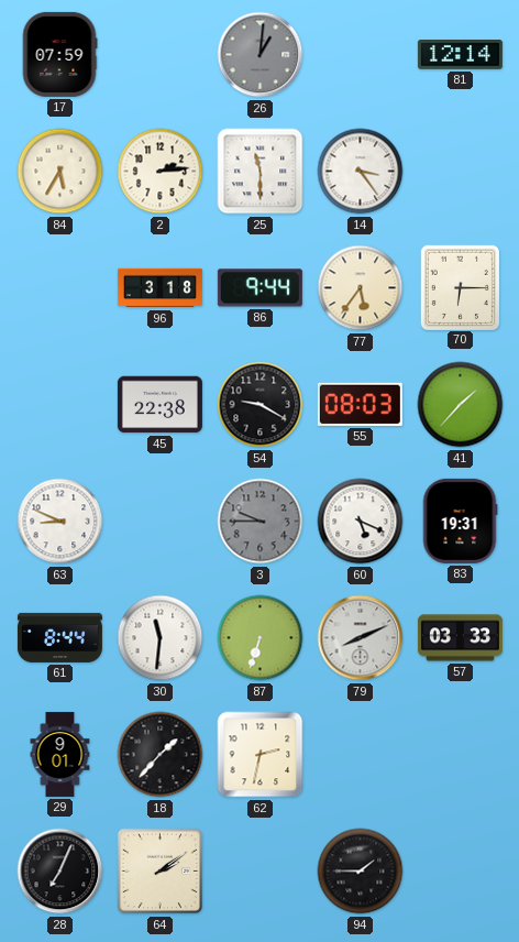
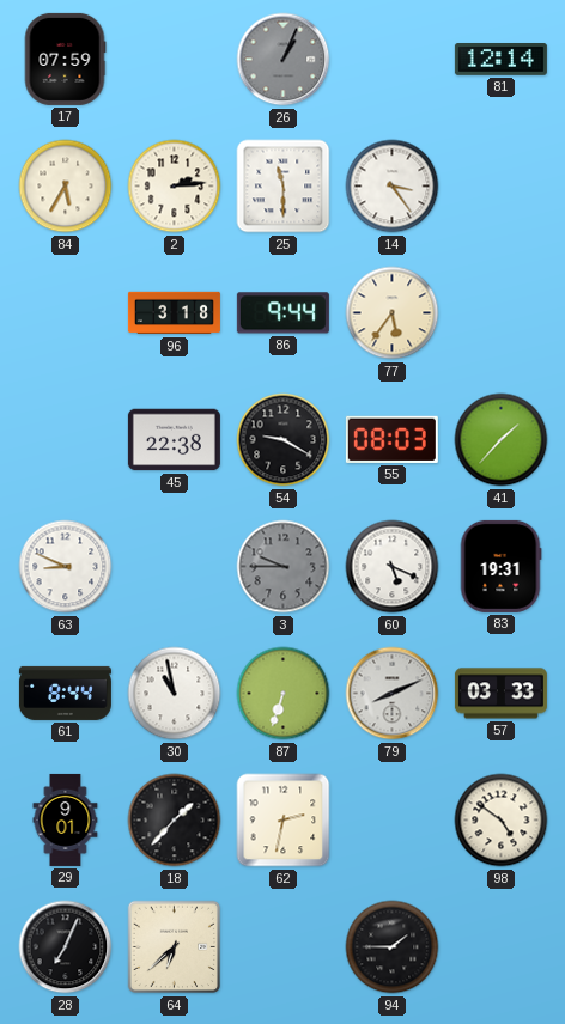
26: 1:01 -> 1:04 (284, 60)
70: 6:15 -> none (460, 287)
30: 11:31 -> 10:58 (175, 694)
98: none -> 4:51 (502, 821)
64: 2:09 -> 6:38 (175, 947)
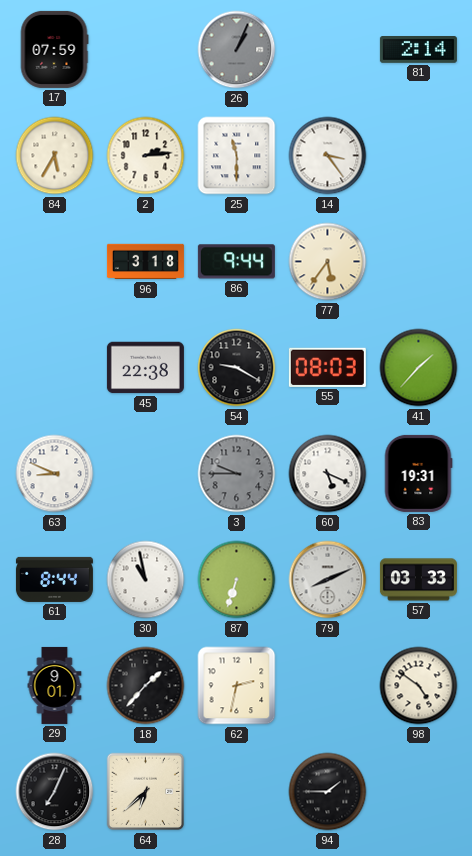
81: 12:14 -> 2:14 (418, 50)
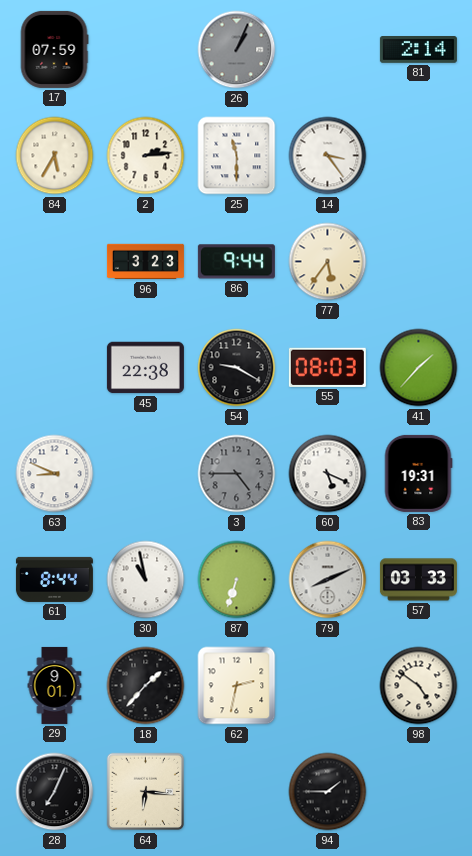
96: 3:18 -> 3:23 (145, 262)
3: 9:45 -> 4:45 (237, 474)
64: 6:38 -> 6:16 (146, 792)
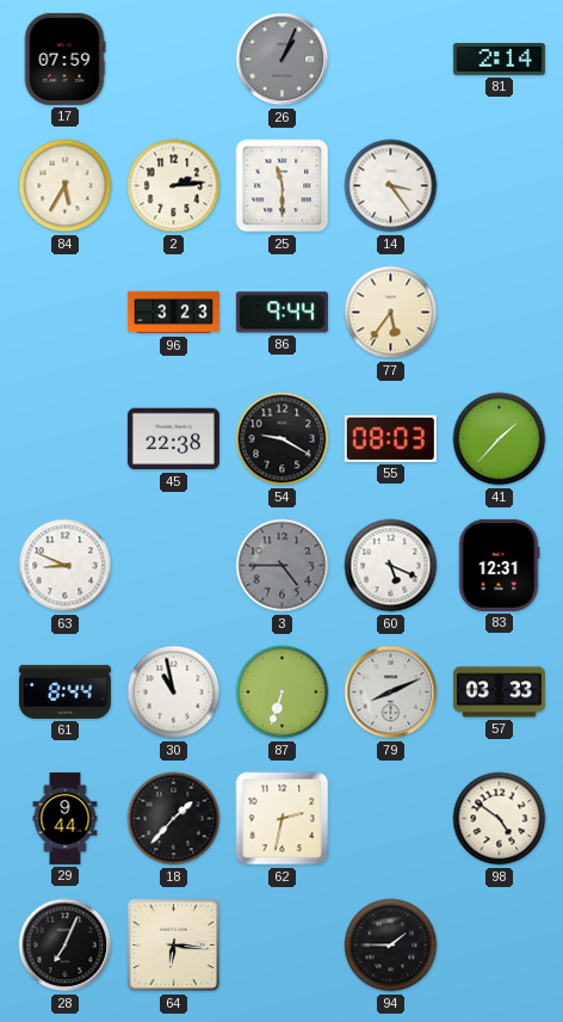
83: 19:31 -> 12:31 (499, 565)
29: 9:01 -> 9:44 (66, 818)
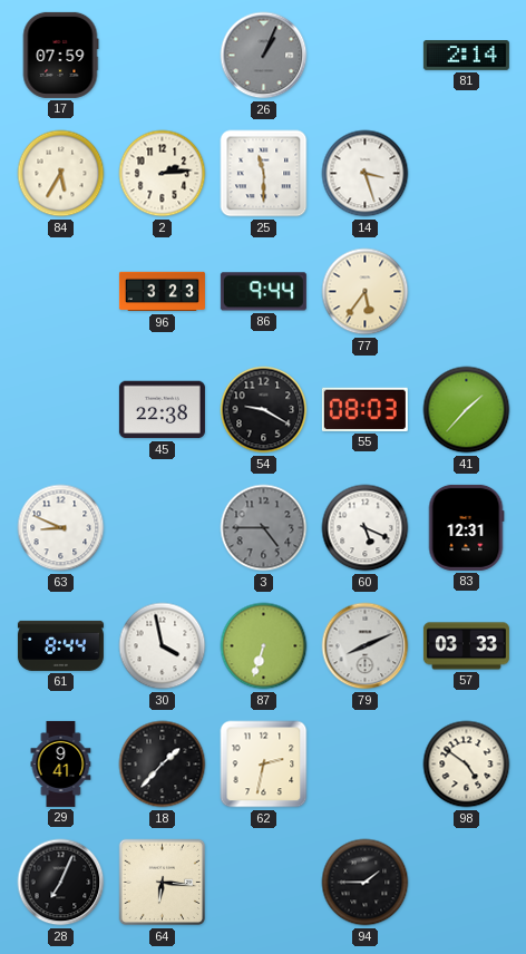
14: 3:24 -> 3:27 (366, 174)
30: 10:58 -> 3:58 (163, 646)
29: 9:44 -> 9:41 (61, 763)
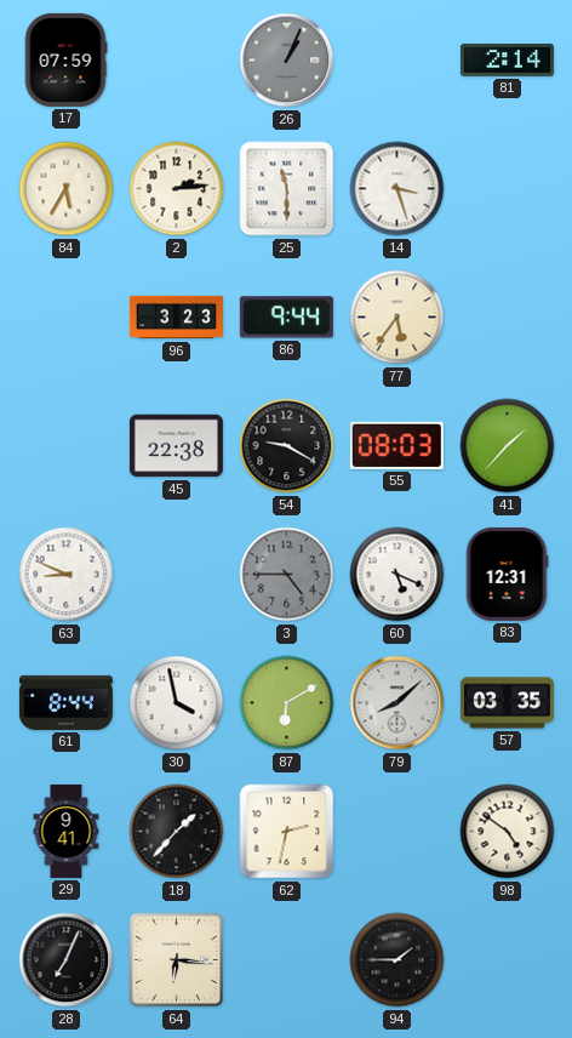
87: 6:33 -> 6:10 (287, 703)
79: 8:11 -> 8:08 (397, 703)
57: 03:33 -> 03:35 (507, 703)
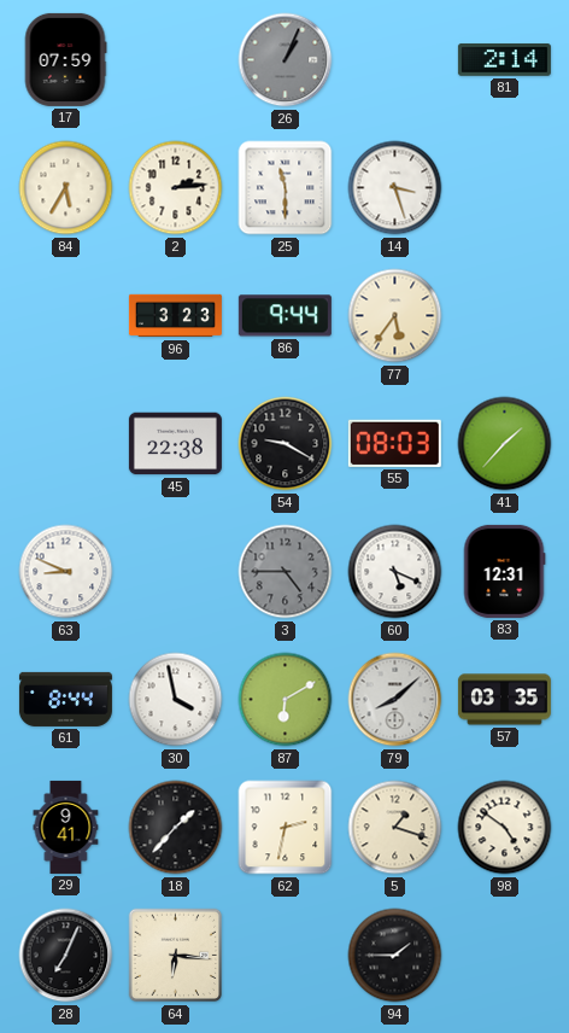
5: none -> 1:18 (395, 828)
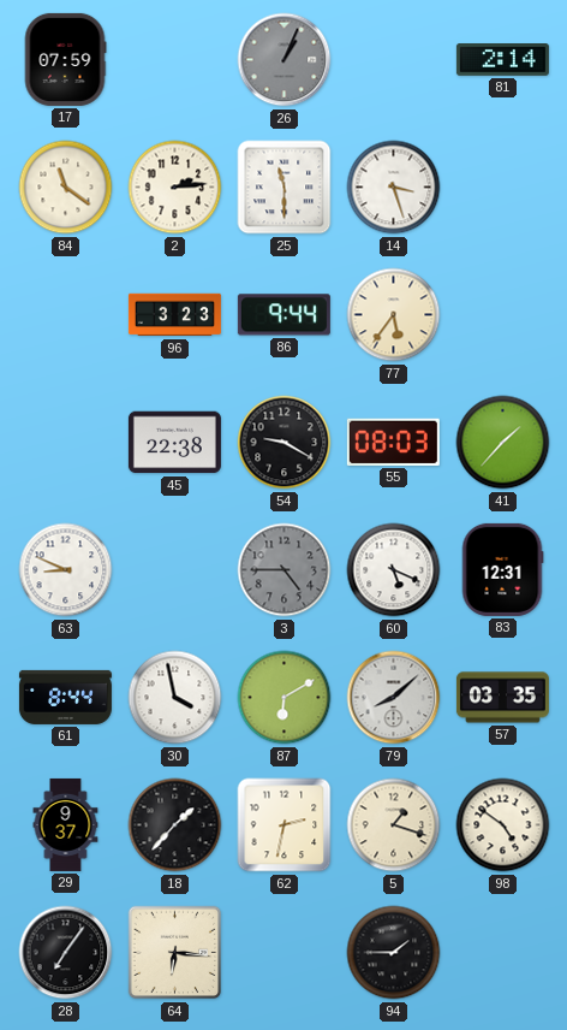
84: 5:35 -> 11:21 (66, 188)
29: 9:41 -> 9:37 (66, 824)
28: 7:04 -> 7:06 (66, 953)
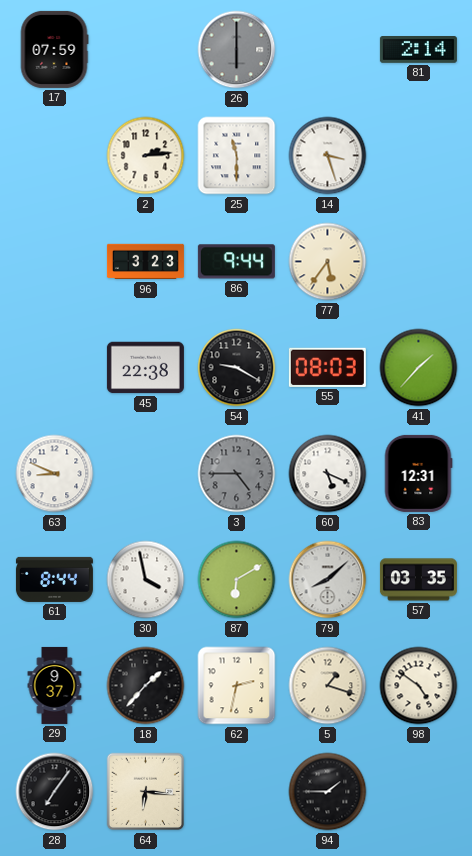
26: 1:04 -> 6:00 (237, 50)
84: 11:21 -> none (66, 188)
